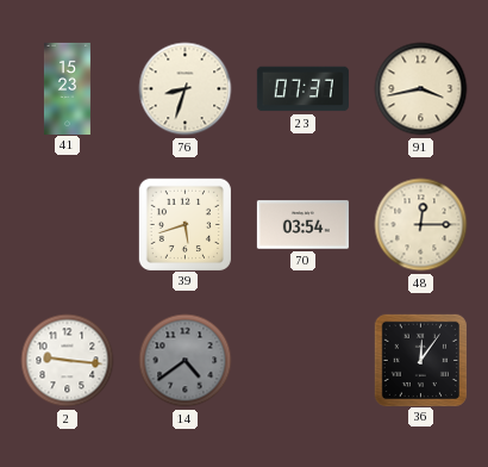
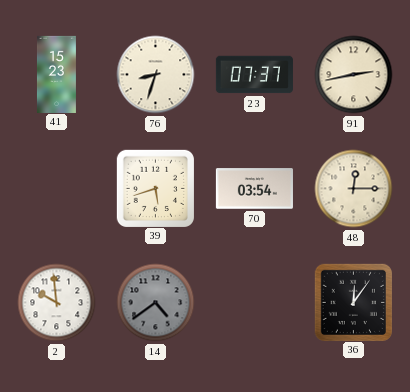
91: 3:43 -> 2:43 (354, 75)
2: 9:16 -> 9:59 (57, 303)
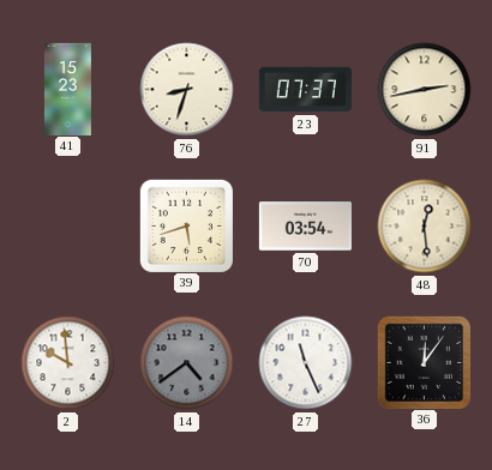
48: 12:15 -> 12:29 (425, 227)
27: none -> 11:26 (306, 363)
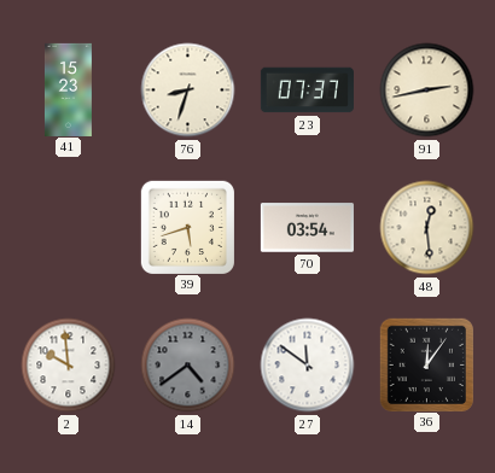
27: 11:26 -> 11:51 (308, 366)
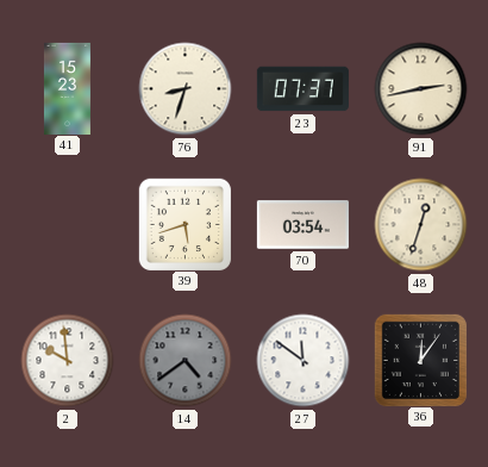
48: 12:29 -> 12:33 (421, 225)
